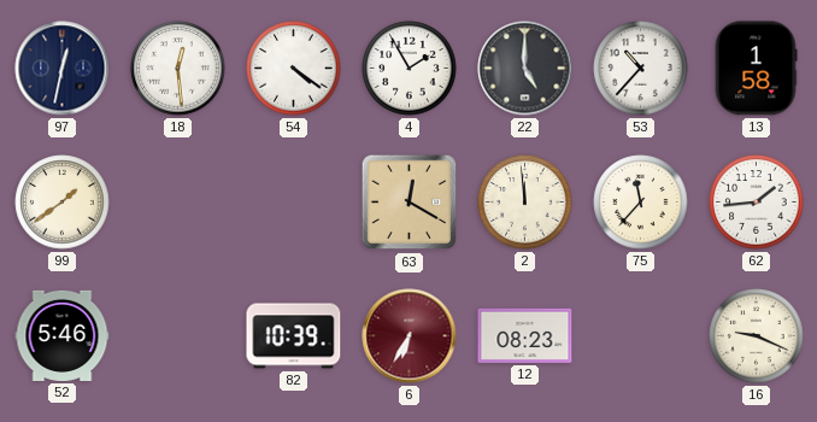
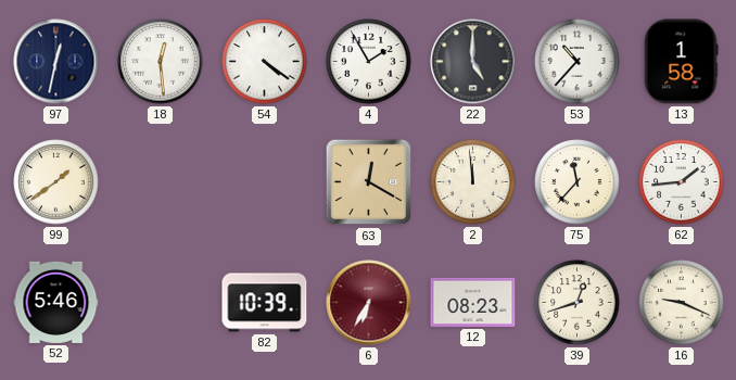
39: none -> 12:42 (578, 303)
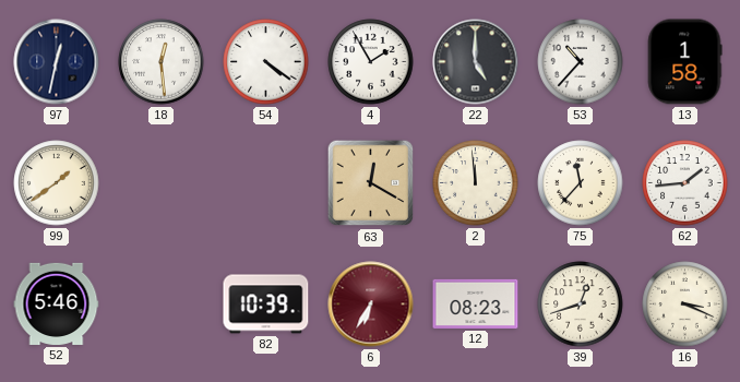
16: 9:19 -> 3:19 (685, 305)
